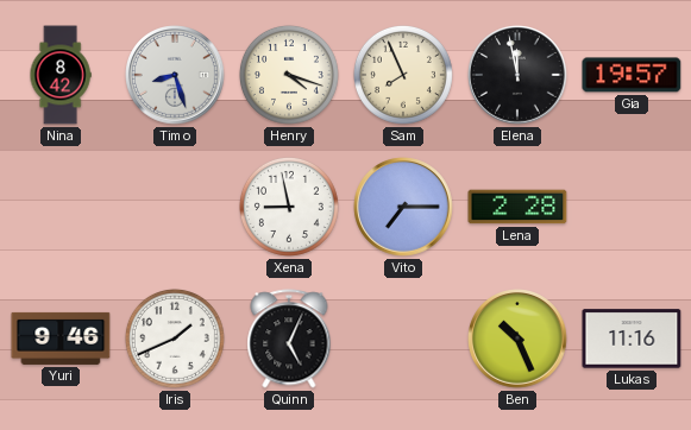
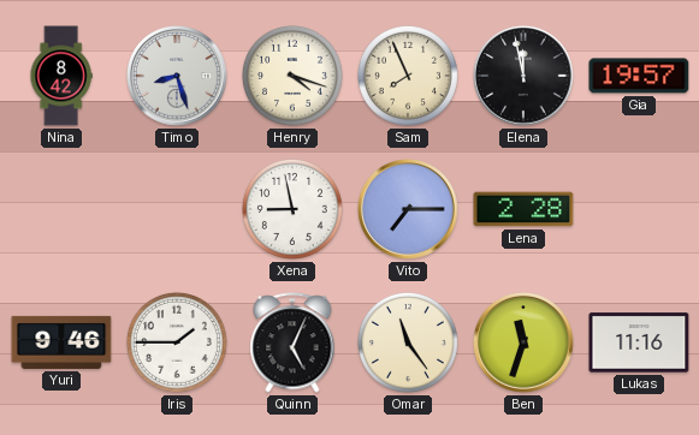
Iris: 1:41 -> 1:45 (177, 342)
Omar: none -> 11:24 (408, 342)
Ben: 10:26 -> 11:33 (523, 342)
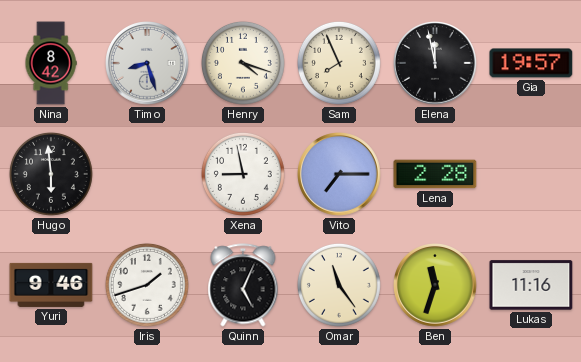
Hugo: none -> 5:59 (51, 174)
Iris: 1:45 -> 1:42 (147, 285)
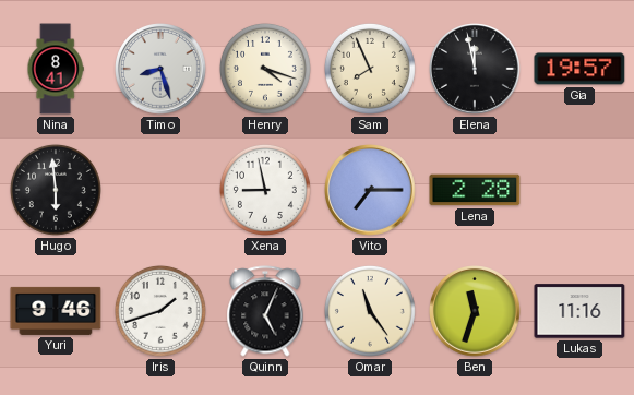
Nina: 8:42 -> 8:41 (56, 69)
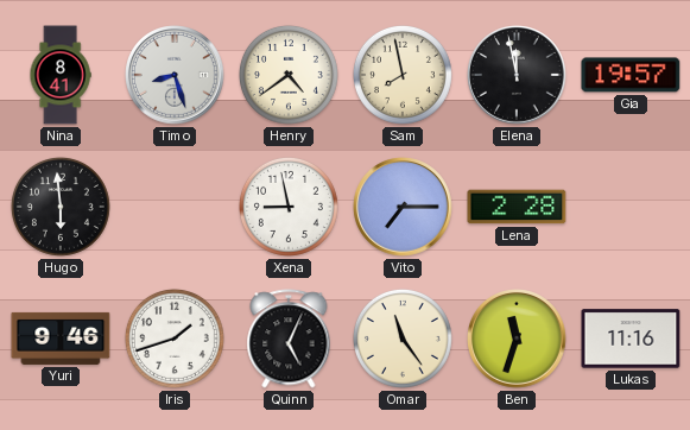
Henry: 4:18 -> 4:39 (289, 75)
Sam: 7:56 -> 7:58 (403, 75)
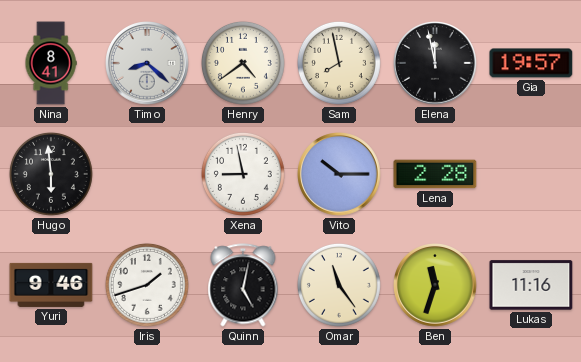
Timo: 8:27 -> 8:22 (147, 63)
Vito: 7:15 -> 10:15 (339, 174)
Quinn: 5:04 -> 5:02 (243, 285)
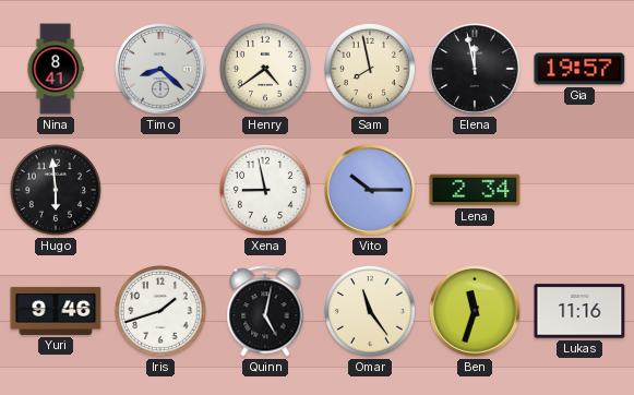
Lena: 2:28 -> 2:34 (475, 190)
